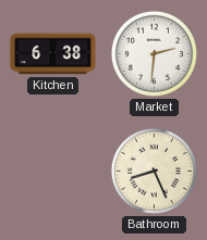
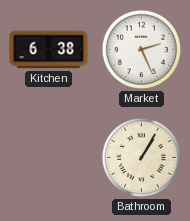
Market: 2:31 -> 2:26 (141, 49)
Bathroom: 8:26 -> 1:05 (141, 157)
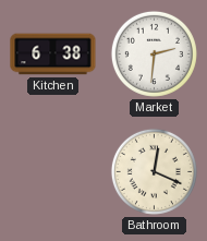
Market: 2:26 -> 2:31 (154, 53)
Bathroom: 1:05 -> 12:19 (154, 171)
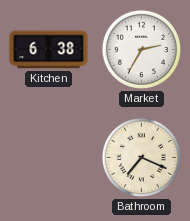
Market: 2:31 -> 2:35 (141, 49)
Bathroom: 12:19 -> 7:19 (141, 157)
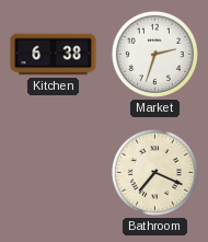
Market: 2:35 -> 2:33 (154, 54)
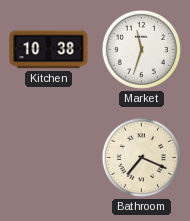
Kitchen: 6:38 -> 10:38 (49, 50)
Market: 2:33 -> 11:33 (141, 49)
